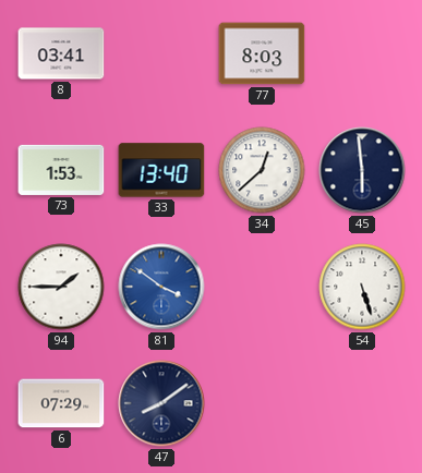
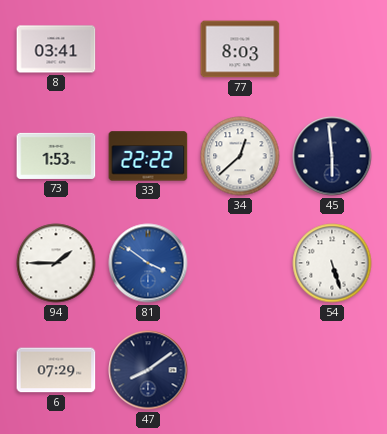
33: 13:40 -> 22:22 (148, 156)
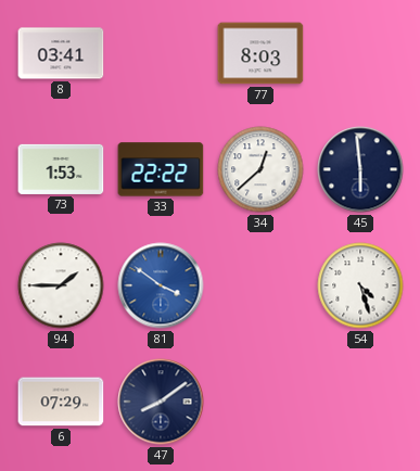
54: 5:27 -> 4:27 (360, 285)
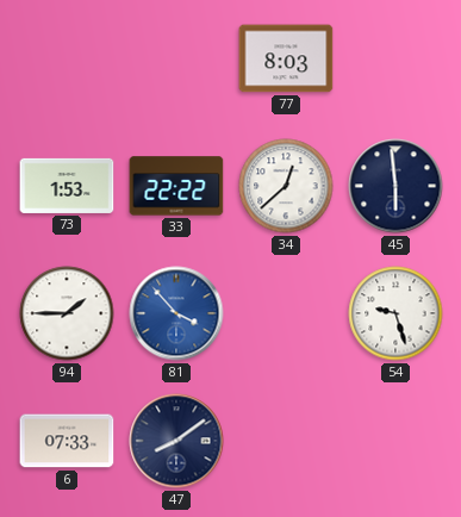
8: 03:41 -> none (61, 53)
81: 3:51 -> 3:53 (176, 313)
54: 4:27 -> 9:27 (395, 313)
6: 07:29 -> 07:33 (67, 441)
